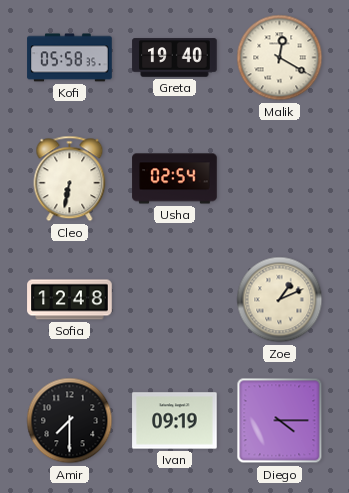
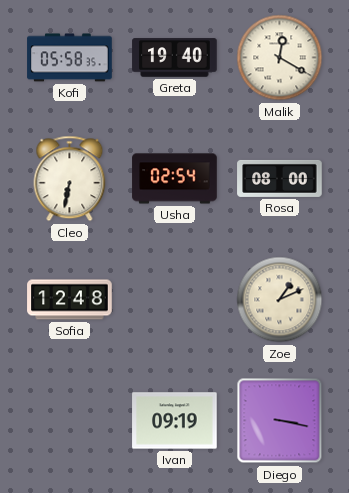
Rosa: none -> 08:00 (280, 178)
Amir: 7:30 -> none (70, 421)
Diego: 4:15 -> 3:17 (280, 421)
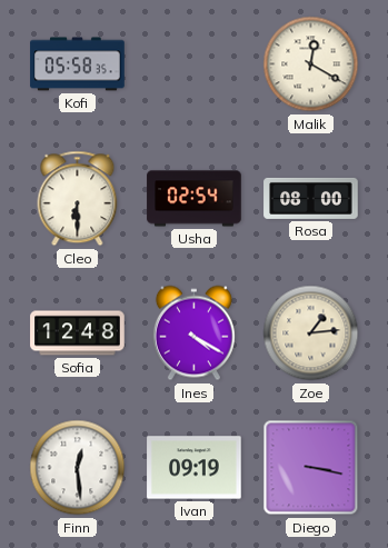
Greta: 19:40 -> none (175, 58)
Cleo: 6:32 -> 6:30 (78, 199)
Ines: none -> 4:20 (193, 333)
Zoe: 1:11 -> 1:14 (311, 333)
Finn: none -> 12:29 (78, 468)
